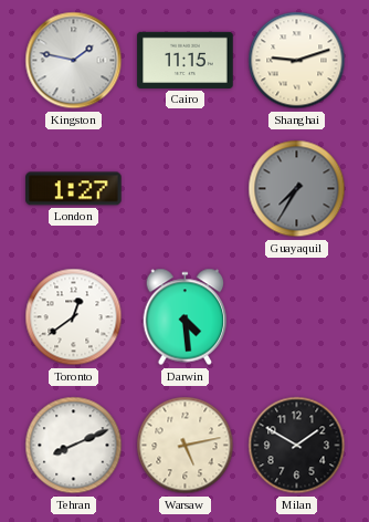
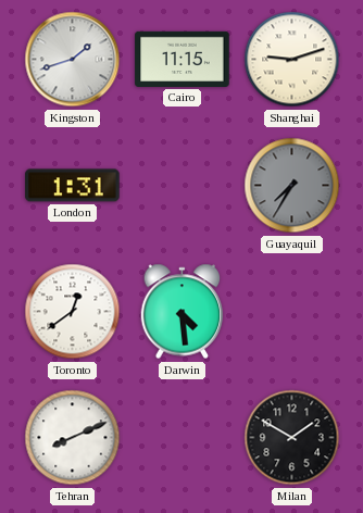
Kingston: 1:47 -> 1:42 (73, 60)
London: 1:27 -> 1:31 (73, 186)
Warsaw: 5:13 -> none (186, 446)
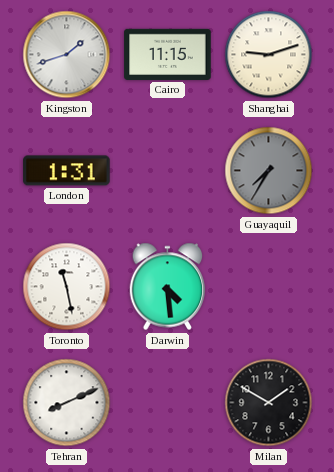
Toronto: 12:39 -> 11:28 (67, 287)
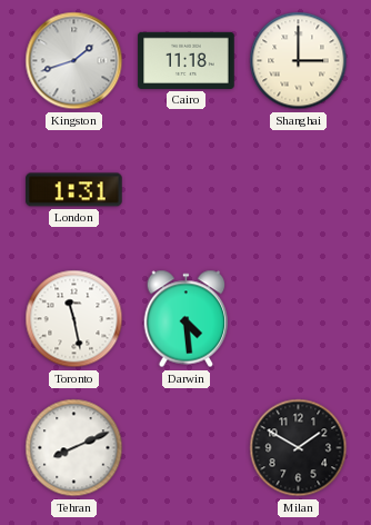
Cairo: 11:15 -> 11:18 (187, 60)
Shanghai: 9:12 -> 3:00 (299, 61)
Guayaquil: 7:35 -> none (269, 171)
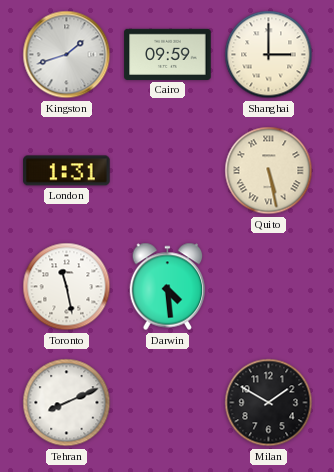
Cairo: 11:18 -> 09:59 (168, 54)
Quito: none -> 5:28 (269, 171)
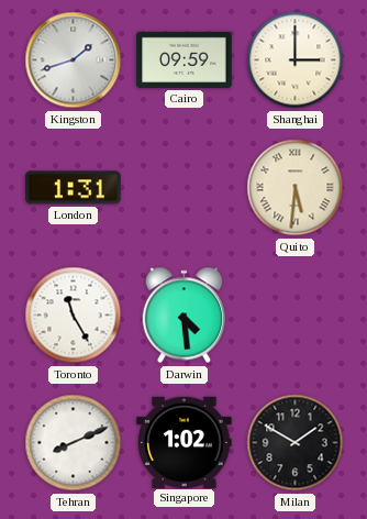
Quito: 5:28 -> 5:31 (296, 188)
Toronto: 11:28 -> 11:25 (74, 316)
Singapore: none -> 1:02 (185, 442)
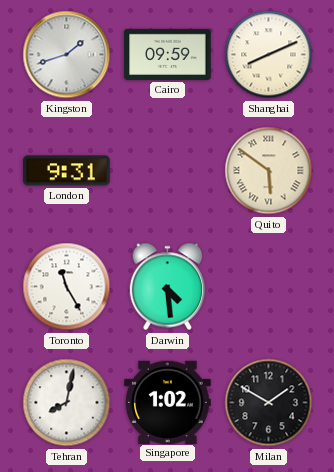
Shanghai: 3:00 -> 8:11 (269, 55)
London: 1:31 -> 9:31 (67, 171)
Quito: 5:31 -> 5:51 (269, 171)
Tehran: 8:11 -> 8:02 (67, 403)
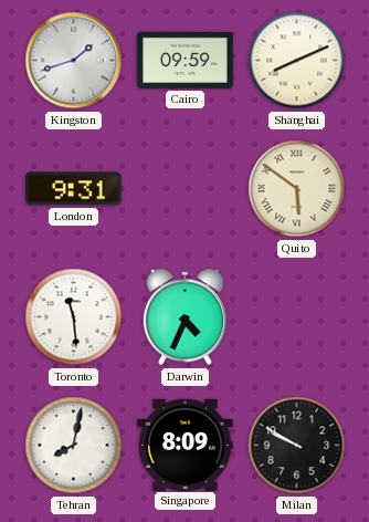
Toronto: 11:25 -> 11:29 (74, 317)
Darwin: 4:29 -> 4:34 (186, 317)
Singapore: 1:02 -> 8:09 (186, 445)
Milan: 1:50 -> 9:50 (297, 446)
